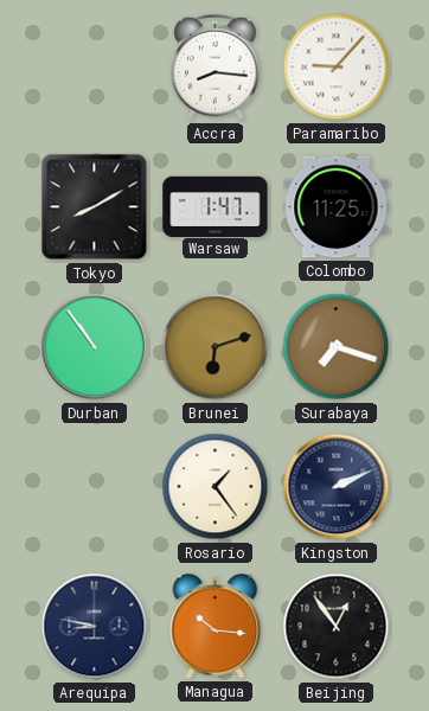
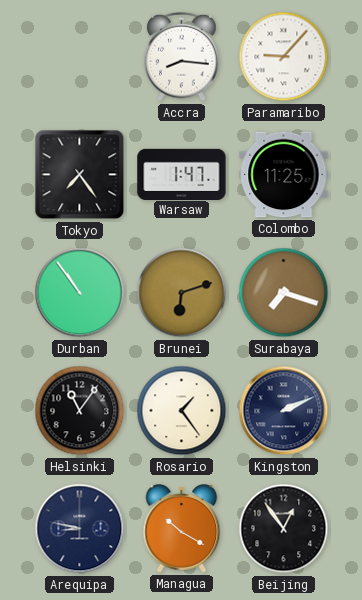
Tokyo: 8:10 -> 7:24 (80, 175)
Helsinki: none -> 11:06 (80, 411)
Managua: 10:16 -> 10:20 (182, 529)
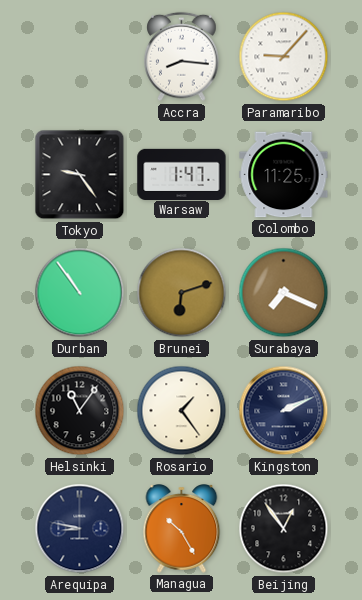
Tokyo: 7:24 -> 9:24 (80, 175)
Surabaya: 7:18 -> 7:19 (284, 293)
Managua: 10:20 -> 10:25 (182, 529)
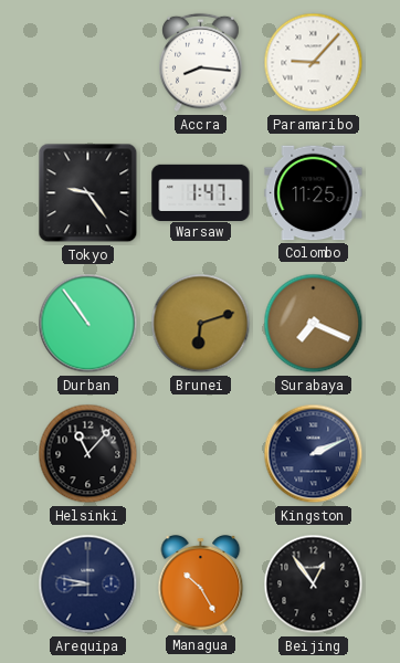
Helsinki: 11:06 -> 11:07 (88, 454)
Rosario: 1:24 -> none (182, 411)
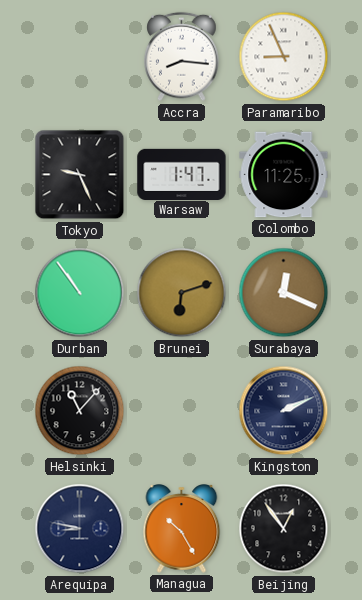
Paramaribo: 9:07 -> 8:56 (284, 57)
Tokyo: 9:24 -> 9:26 (80, 175)
Surabaya: 7:19 -> 12:19 (284, 293)
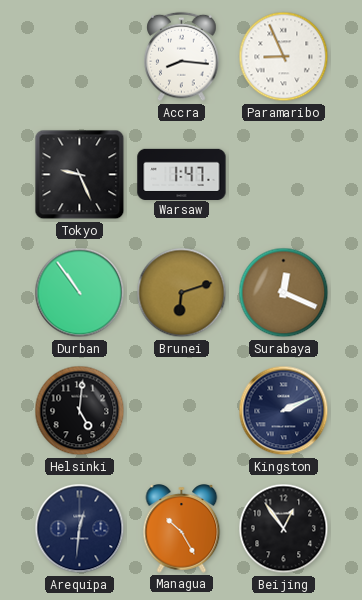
Colombo: 11:25 -> none (284, 175)
Helsinki: 11:07 -> 5:01 (80, 411)
Arequipa: 8:47 -> 12:31 (80, 529)
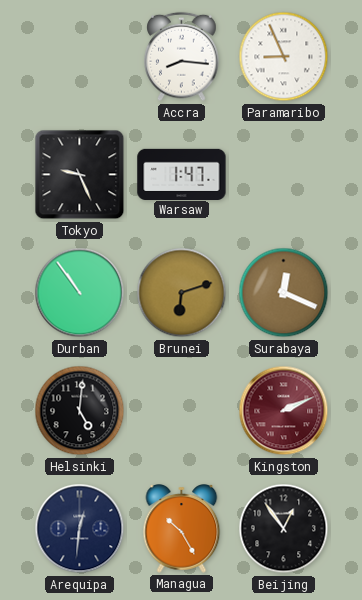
Kingston dial: navy -> burgundy (284, 411)
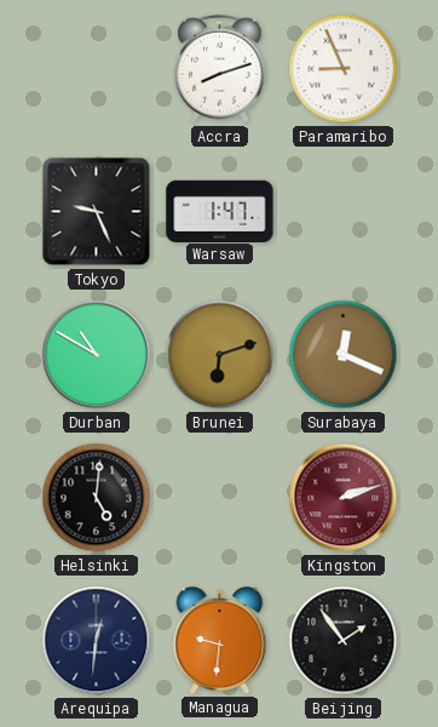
Accra: 8:16 -> 8:12 (220, 69)
Durban: 10:54 -> 10:50 (97, 355)
Kingston: 2:11 -> 2:12 (344, 498)
Managua: 10:25 -> 9:31 (220, 641)
Beijing: 12:54 -> 1:54 (344, 641)
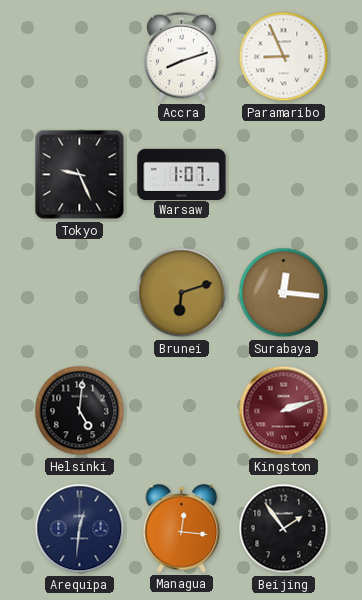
Warsaw: 1:47 -> 1:07 (182, 174)
Durban: 10:50 -> none (97, 355)
Surabaya: 12:19 -> 12:16 (284, 293)
Managua: 9:31 -> 12:16 (182, 529)
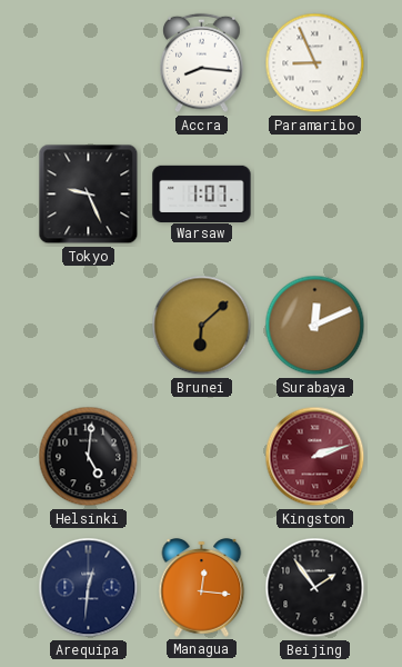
Accra: 8:12 -> 8:16 (202, 63)
Brunei: 6:12 -> 6:08 (202, 326)
Surabaya: 12:16 -> 12:11 (315, 326)
